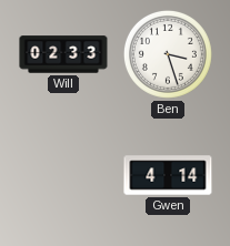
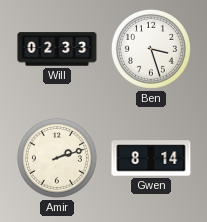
Amir: none -> 2:12 (57, 158)
Gwen: 4:14 -> 8:14 (151, 158)
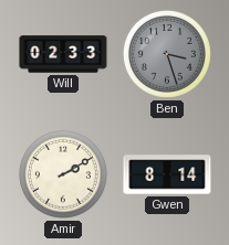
Ben dial: white -> grey (167, 54)
Amir: 2:12 -> 2:10 (63, 174)
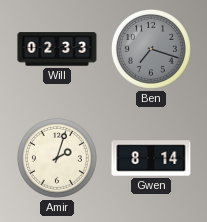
Ben: 3:27 -> 7:18 (151, 49)
Amir: 2:10 -> 2:03 (57, 158)
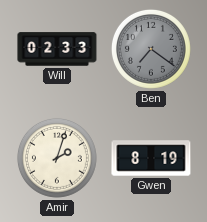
Ben: 7:18 -> 7:21 (151, 49)
Gwen: 8:14 -> 8:19 (151, 158)
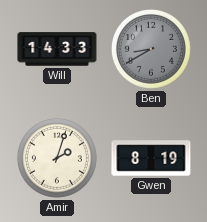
Will: 02:33 -> 14:33 (57, 49)
Ben: 7:21 -> 8:40 (151, 49)
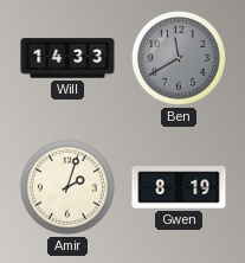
Ben: 8:40 -> 11:40 (179, 58)
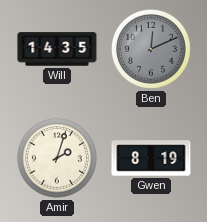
Will: 14:33 -> 14:35 (57, 49)
Ben: 11:40 -> 12:11 (151, 49)
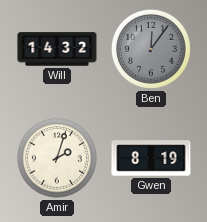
Will: 14:35 -> 14:32 (57, 49)
Ben: 12:11 -> 12:06 (151, 49)
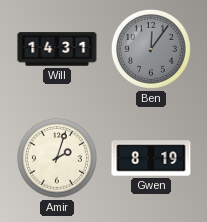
Will: 14:32 -> 14:31 (57, 49)
